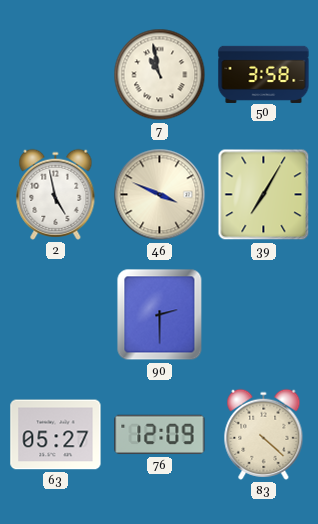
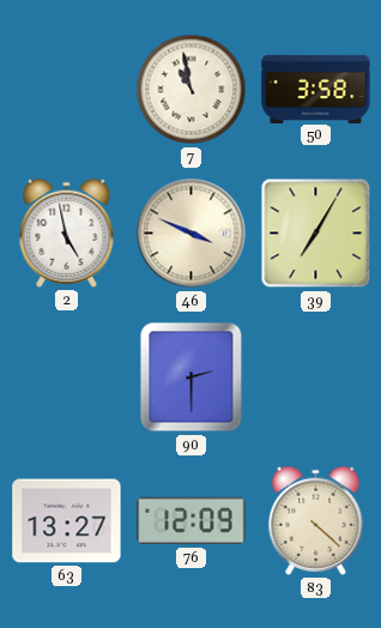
63: 05:27 -> 13:27 (67, 521)
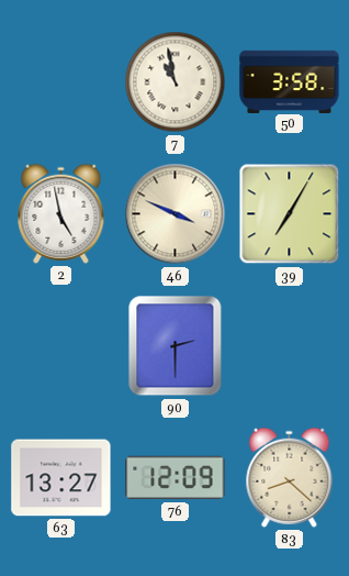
83: 4:22 -> 8:22 (290, 477)
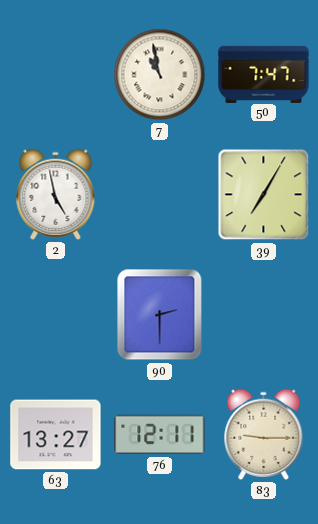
50: 3:58 -> 7:47 (264, 74)
46: 3:49 -> none (176, 214)
76: 12:09 -> 12:11 (160, 435)
83: 8:22 -> 9:15 (264, 434)
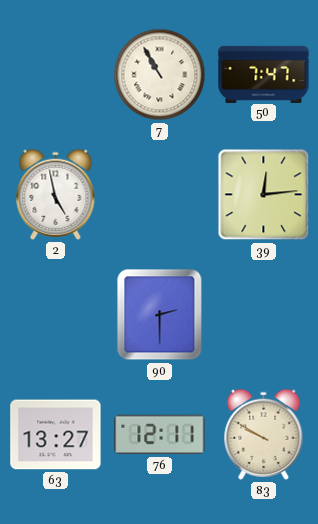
7: 10:58 -> 10:55 (160, 75)
39: 7:05 -> 12:14 (264, 195)
83: 9:15 -> 9:50 (264, 434)
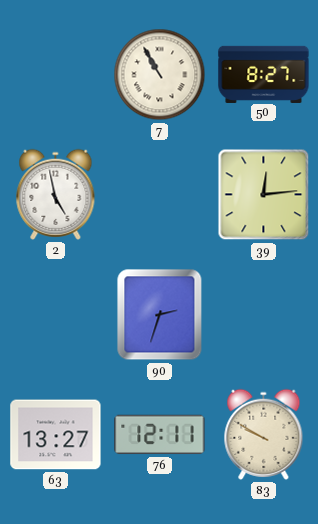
50: 7:47 -> 8:27 (264, 74)
90: 2:30 -> 2:33 (160, 315)
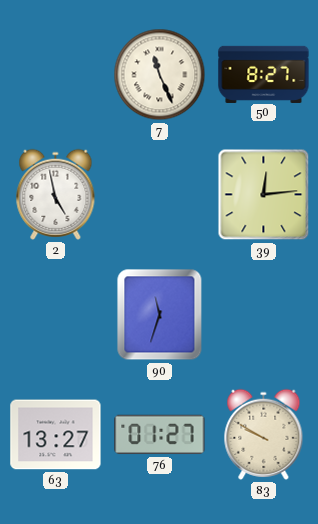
7: 10:55 -> 11:26 (160, 75)
90: 2:33 -> 11:33 (160, 315)
76: 12:11 -> 01:27 (160, 435)
